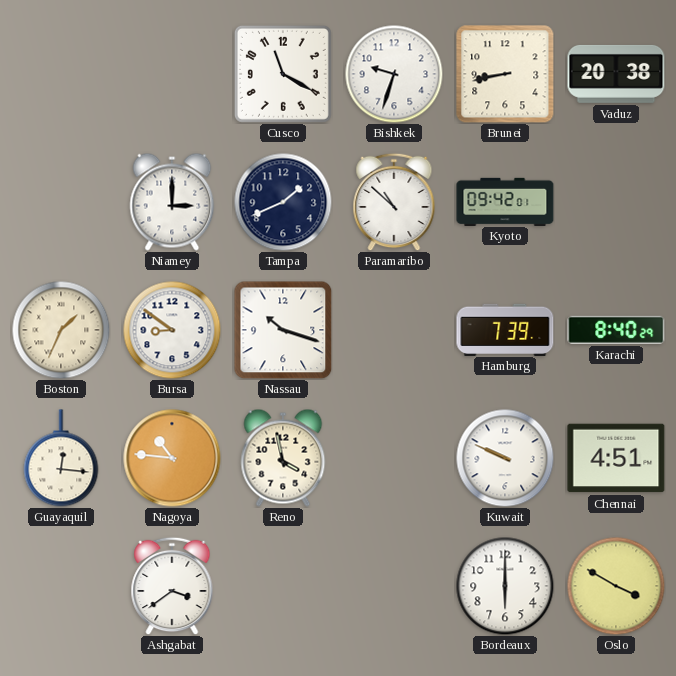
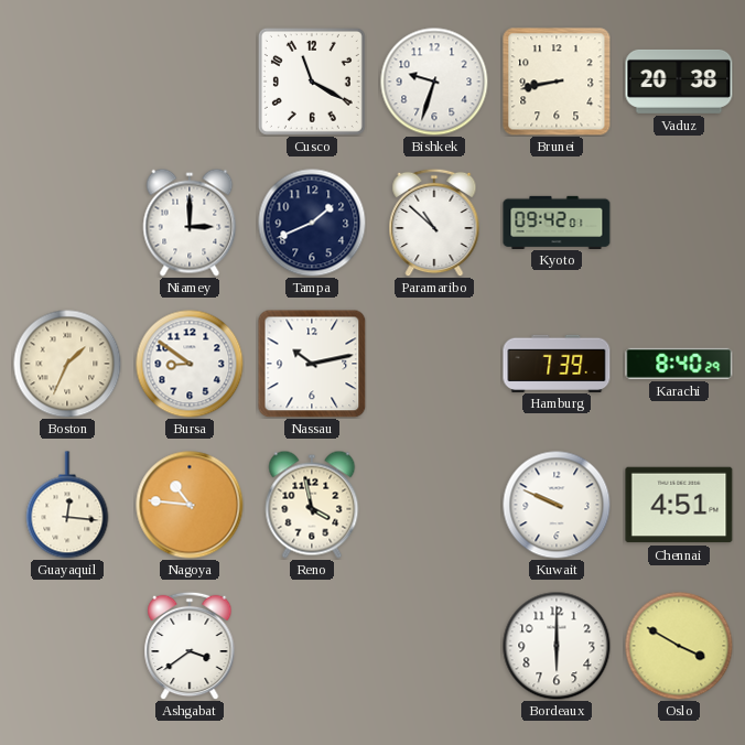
Nassau: 10:18 -> 10:13 (312, 364)
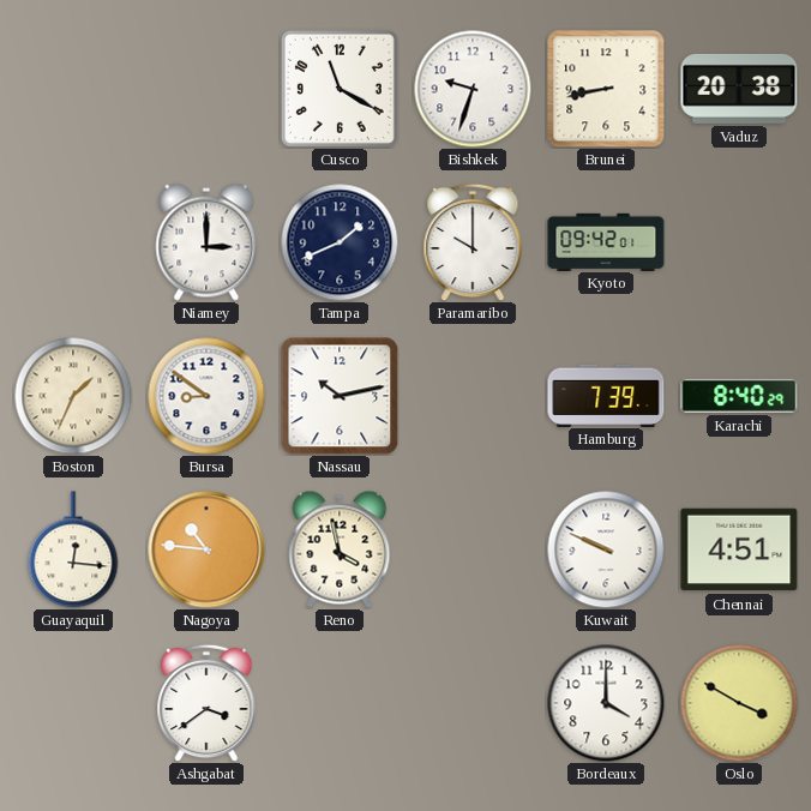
Paramaribo: 10:52 -> 10:00 (473, 242)
Bordeaux: 6:00 -> 4:00 (606, 703)
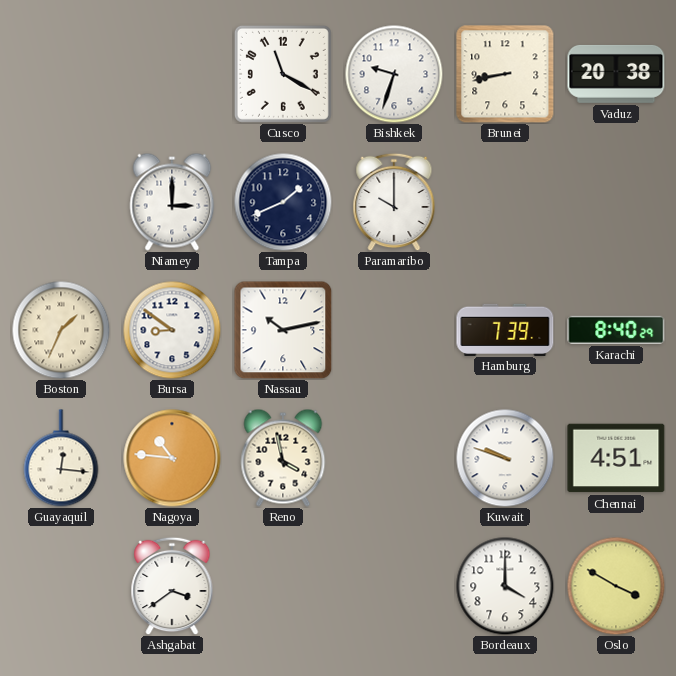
Kyoto: 09:42 -> none (606, 241)
Kuwait: 9:49 -> 9:48 (505, 458)
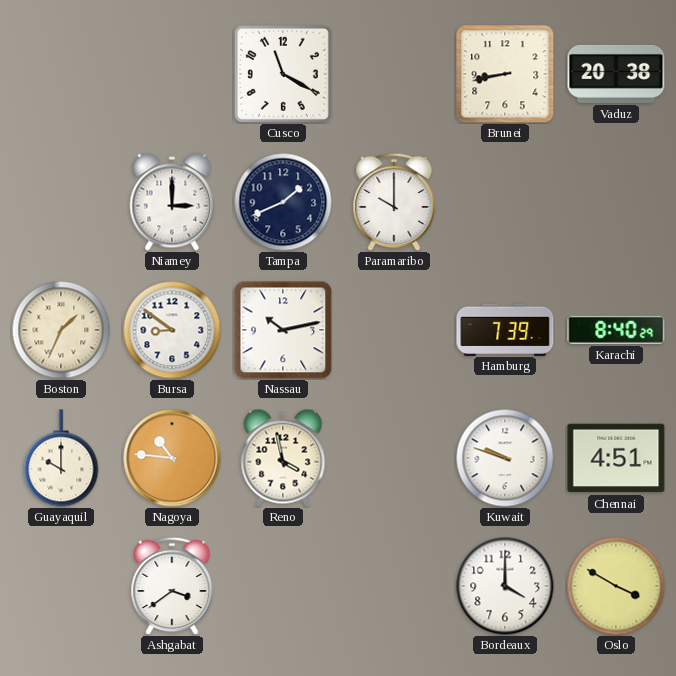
Bishkek: 9:33 -> none (394, 74)
Guayaquil: 12:16 -> 10:00 (61, 458)
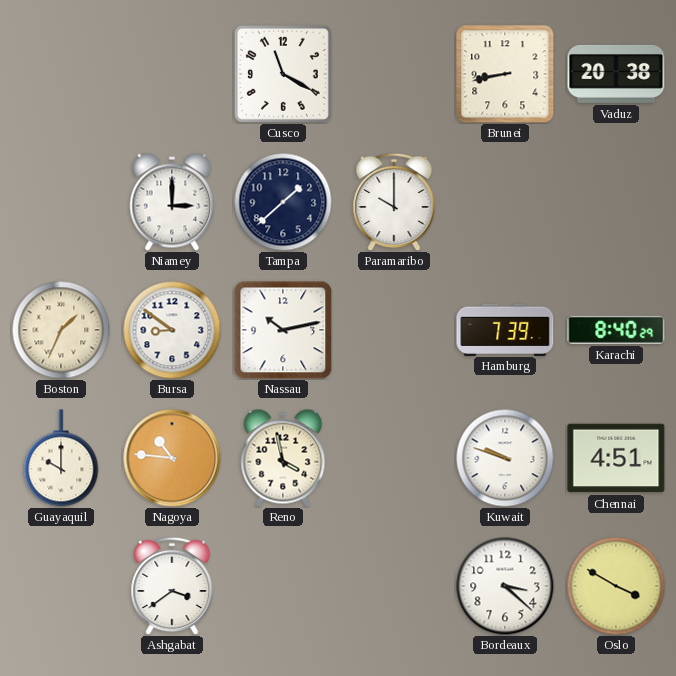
Tampa: 1:41 -> 1:38 (283, 202)
Bordeaux: 4:00 -> 3:22 (505, 586)
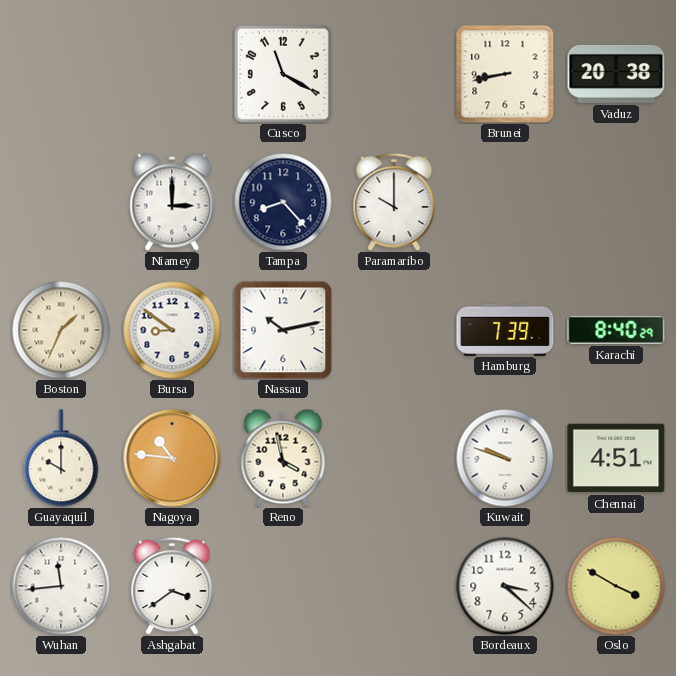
Tampa: 1:38 -> 8:23 (283, 202)
Wuhan: none -> 11:44 (61, 586)
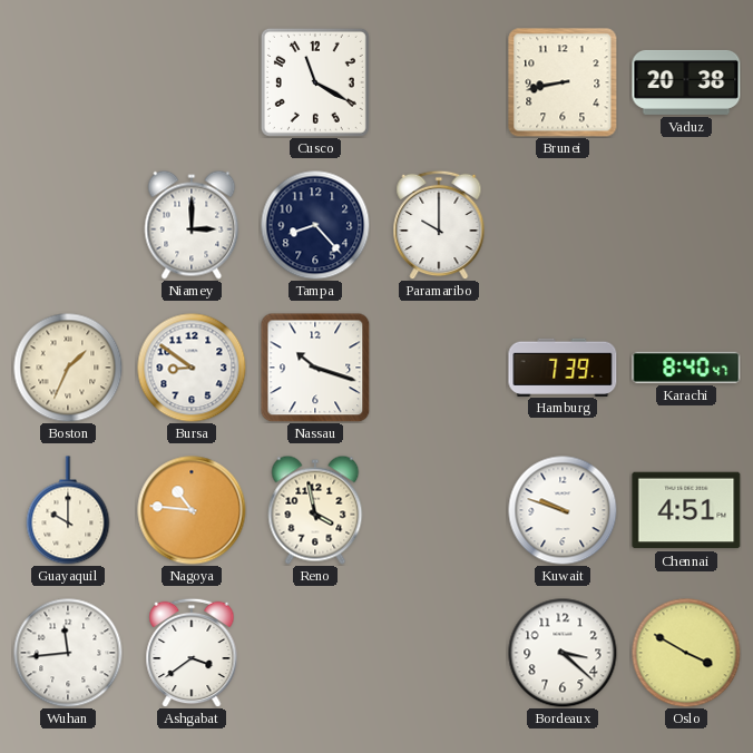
Nassau: 10:13 -> 10:18 (315, 368)
Karachi: 8:40:29 -> 8:40:47 (686, 368)
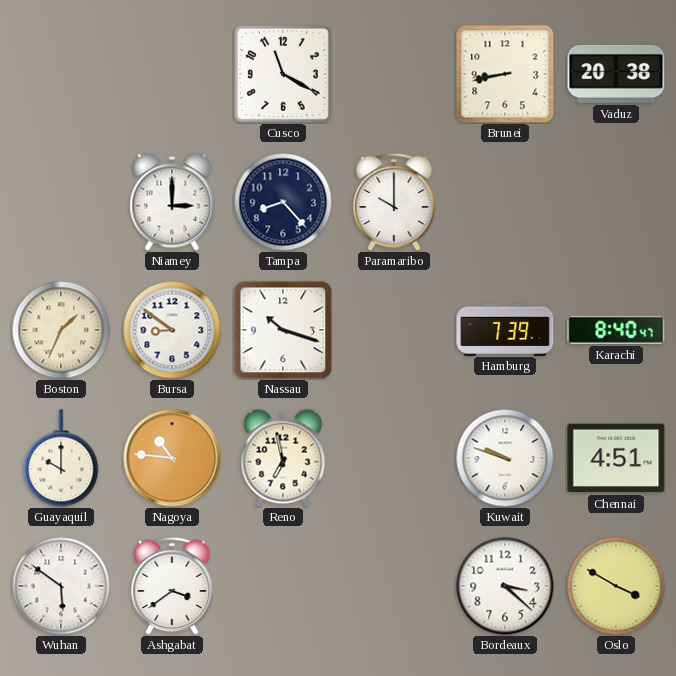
Reno: 3:58 -> 6:58 (283, 458)
Wuhan: 11:44 -> 5:51 (61, 586)
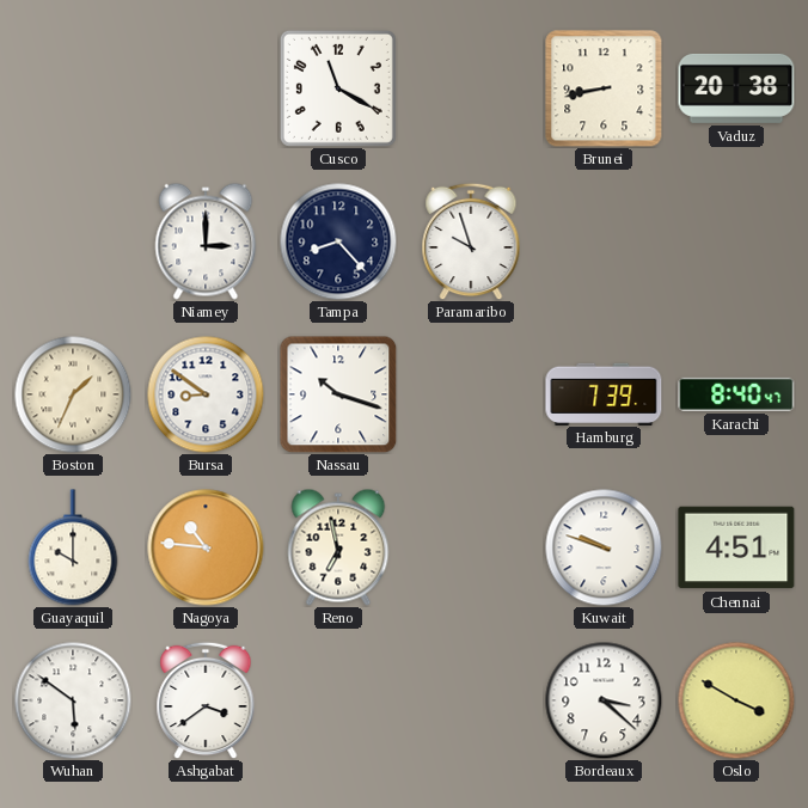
Paramaribo: 10:00 -> 9:57 (471, 241)
